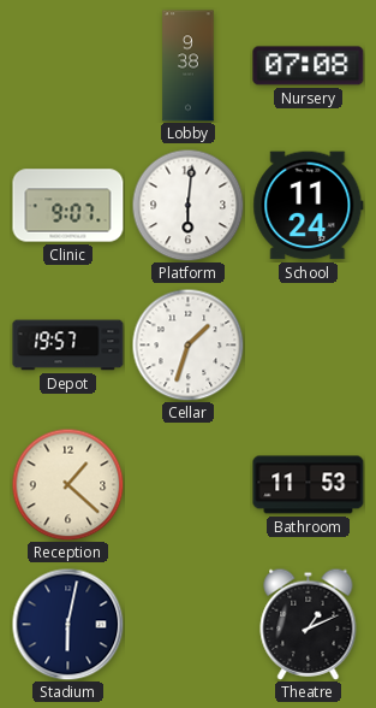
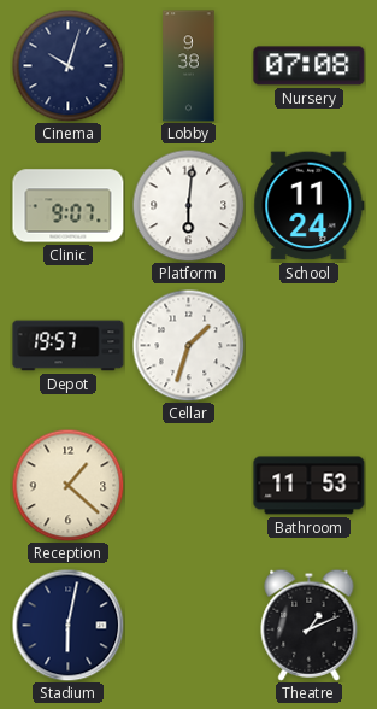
Cinema: none -> 10:03 (67, 65)
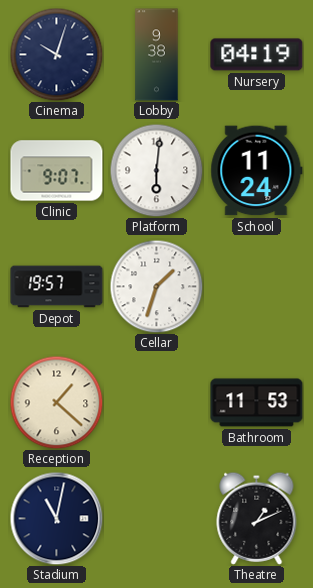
Nursery: 07:08 -> 04:19 (257, 55)
Stadium: 6:02 -> 11:02 (56, 518)
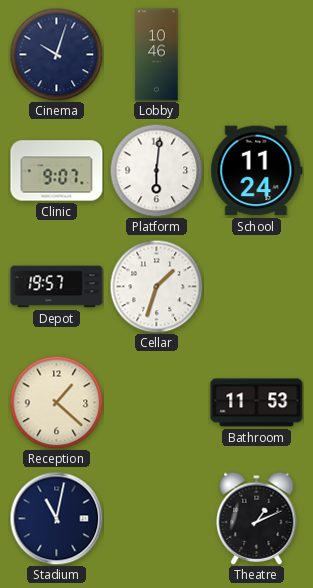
Lobby: 9:38 -> 10:46 (157, 55)
Nursery: 04:19 -> none (257, 55)
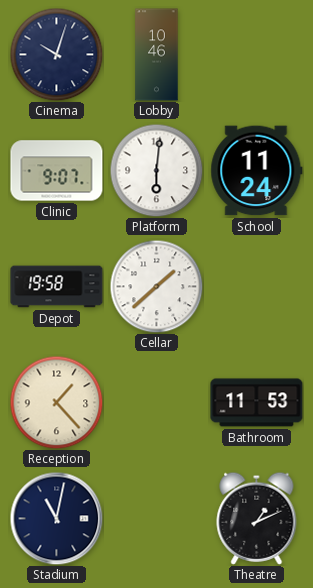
Depot: 19:57 -> 19:58 (57, 287)
Cellar: 1:33 -> 1:38 (156, 286)
Reception: 1:22 -> 1:23 (56, 402)
